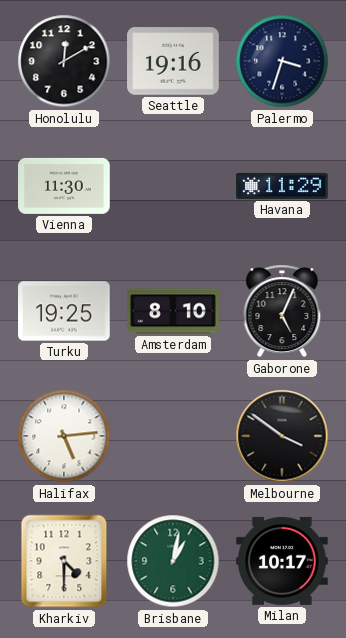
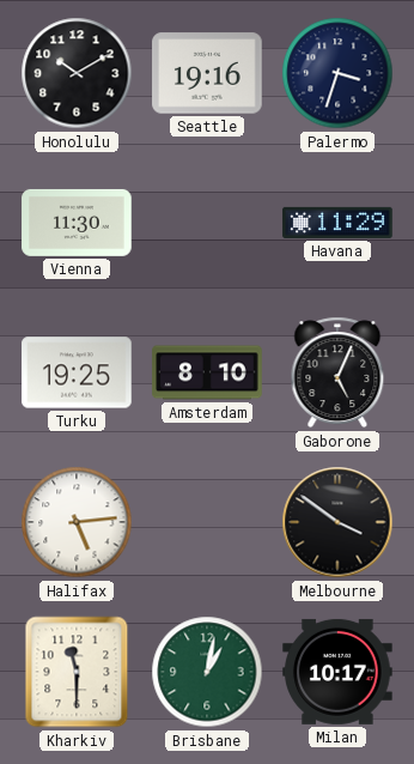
Honolulu: 12:10 -> 10:10 (77, 73)
Kharkiv: 4:30 -> 11:30 (77, 672)
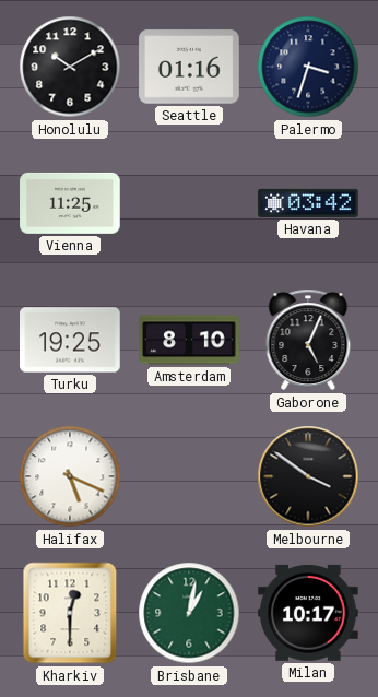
Seattle: 19:16 -> 01:16 (189, 67)
Vienna: 11:30 -> 11:25 (70, 203)
Havana: 11:29 -> 03:42 (308, 203)
Halifax: 5:14 -> 5:19 (70, 476)
Kharkiv: 11:30 -> 12:30 (70, 613)
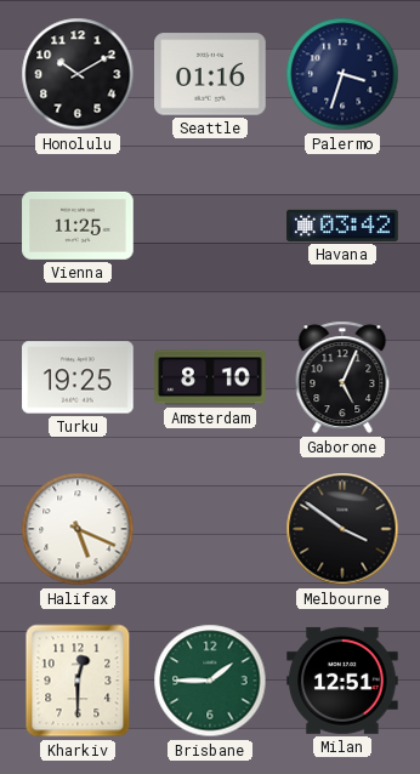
Brisbane: 1:02 -> 1:45 (210, 681)
Milan: 10:17 -> 12:51 (342, 681)
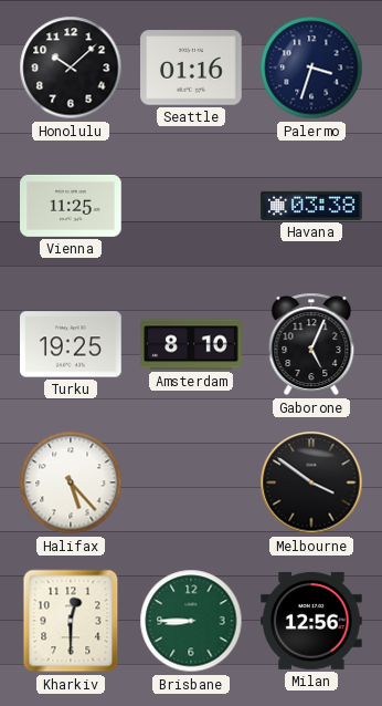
Honolulu: 10:10 -> 10:08 (71, 68)
Havana: 03:42 -> 03:38 (311, 206)
Halifax: 5:19 -> 5:23 (71, 482)
Brisbane: 1:45 -> 8:45 (191, 621)
Milan: 12:51 -> 12:56 (311, 621)
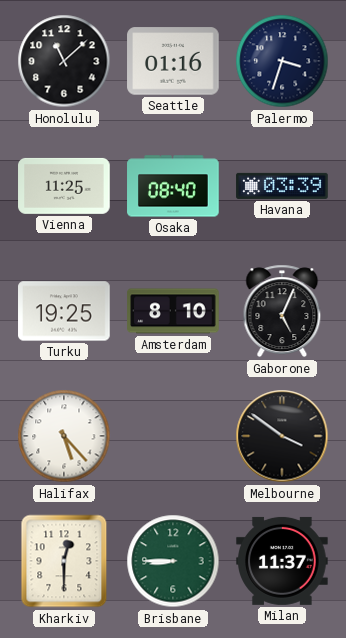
Honolulu: 10:08 -> 11:08 (64, 61)
Osaka: none -> 08:40 (173, 186)
Havana: 03:38 -> 03:39 (282, 186)
Milan: 12:56 -> 11:37 (282, 561)
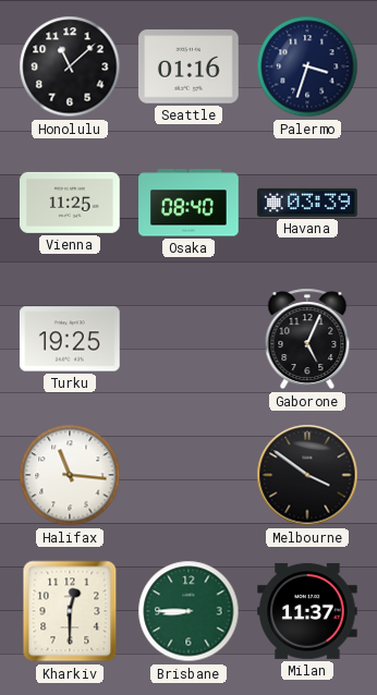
Amsterdam: 8:10 -> none (173, 311)
Halifax: 5:23 -> 11:16 (70, 475)
